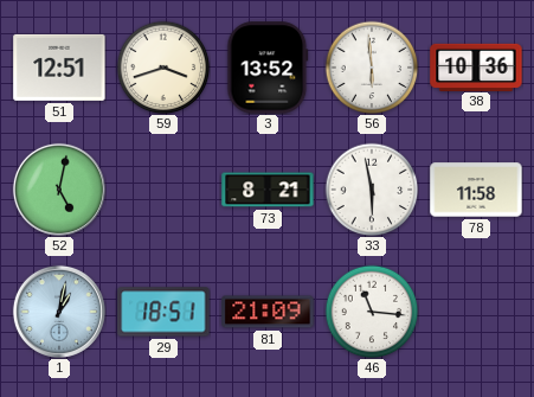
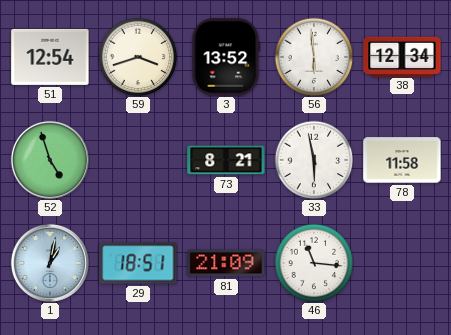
51: 12:51 -> 12:54 (50, 57)
38: 10:36 -> 12:34 (402, 56)
52: 5:02 -> 4:57 (50, 160)
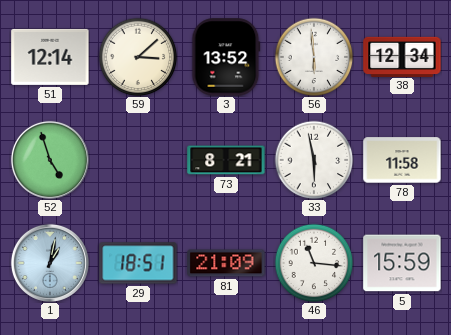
51: 12:54 -> 12:14 (50, 57)
59: 3:42 -> 3:08 (138, 57)
5: none -> 15:59 (402, 263)
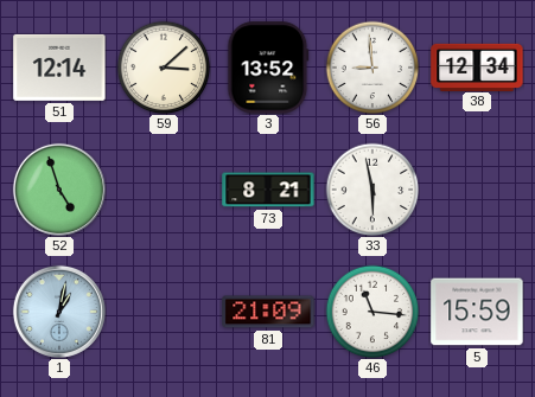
56: 5:59 -> 8:59 (372, 68)
78: 11:58 -> none (402, 160)
29: 18:51 -> none (138, 263)
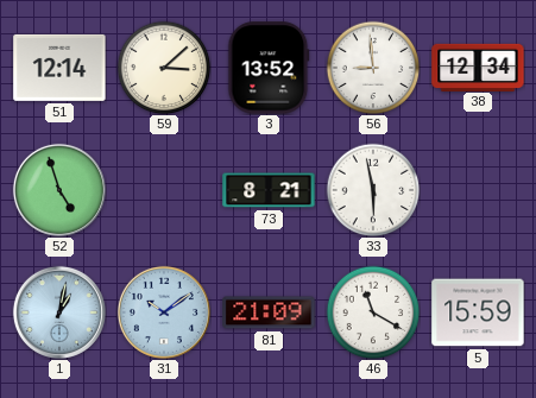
31: none -> 10:09 (164, 312)
46: 11:16 -> 11:20 (373, 312)
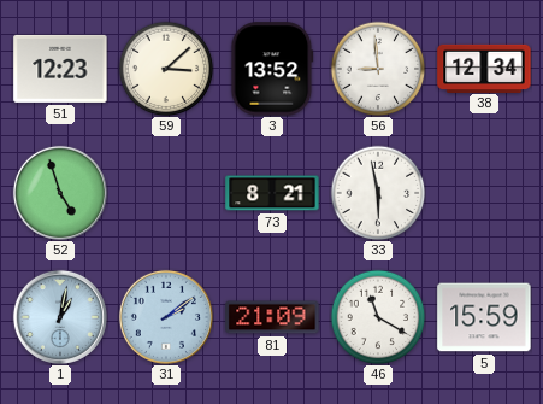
51: 12:14 -> 12:23 (60, 69)
31: 10:09 -> 2:09 (166, 317)
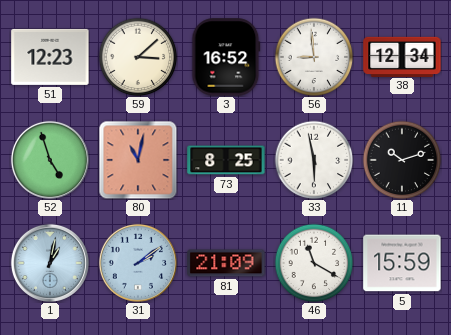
3: 13:52 -> 16:52 (226, 57)
80: none -> 11:02 (138, 160)
73: 8:21 -> 8:25 (226, 160)
11: none -> 10:12 (402, 160)
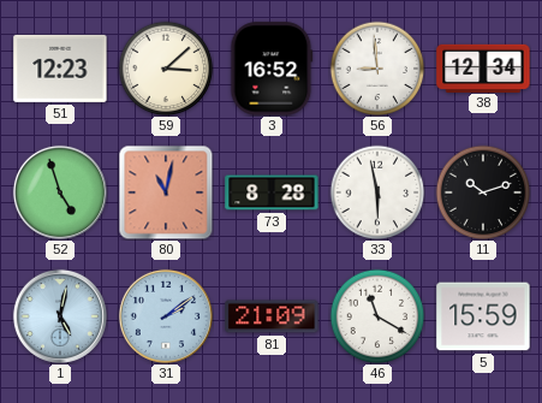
73: 8:25 -> 8:28 (272, 192)
1: 1:02 -> 5:02 (60, 316)
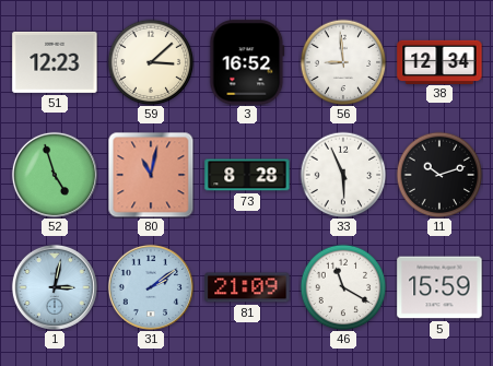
33: 5:58 -> 5:56 (343, 175)
1: 5:02 -> 3:02 (55, 287)
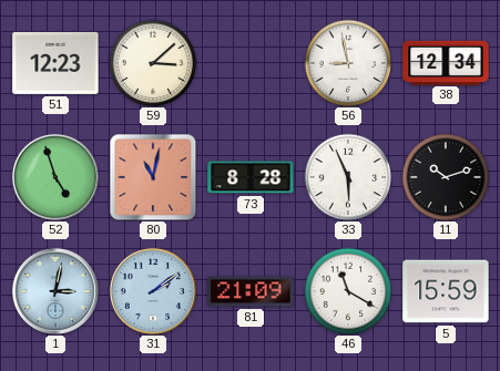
3: 16:52 -> none (247, 62)
56: 8:59 -> 8:58 (348, 63)
